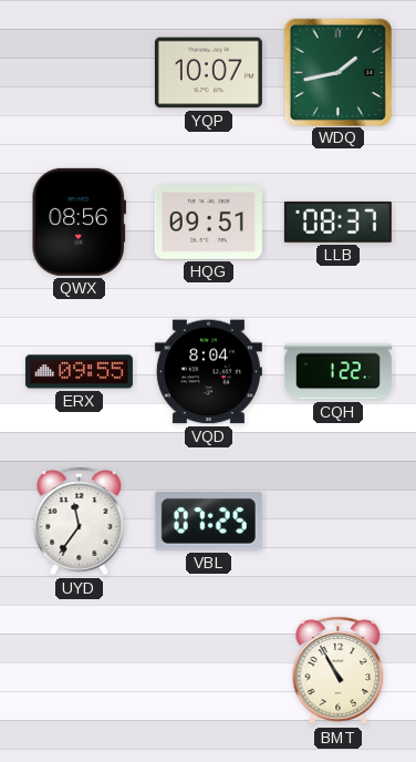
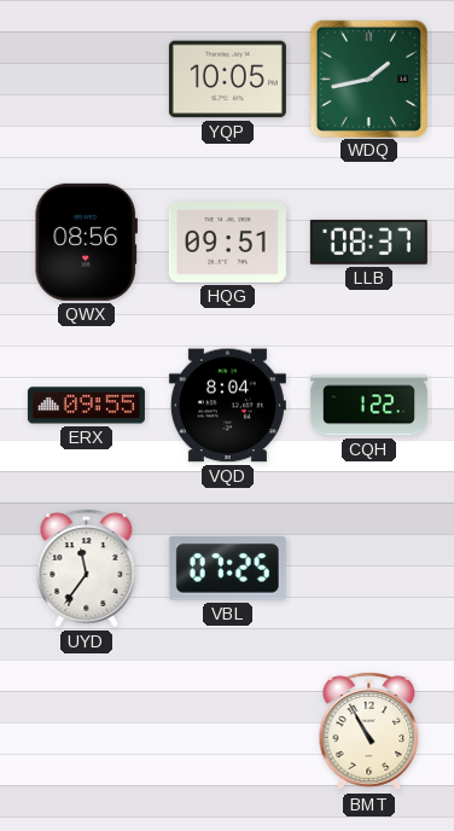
YQP: 10:07 -> 10:05 (227, 80)
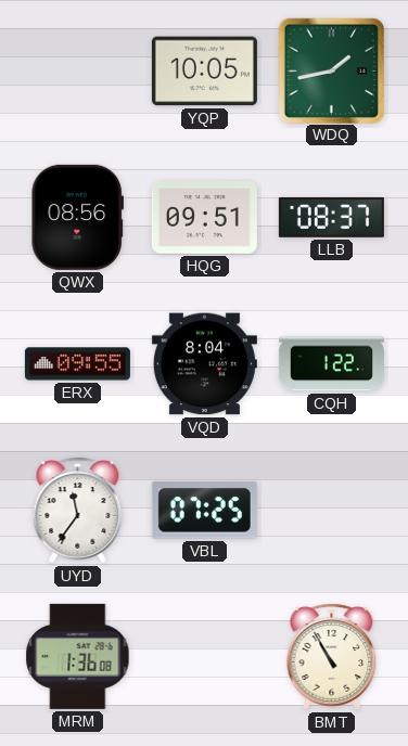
MRM: none -> 1:36 (78, 656)
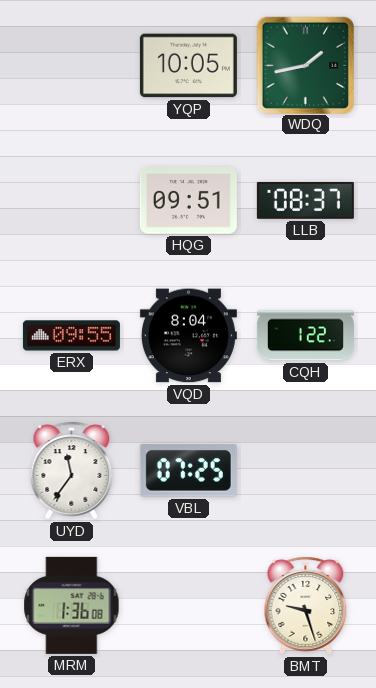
QWX: 08:56 -> none (77, 217)
BMT: 10:55 -> 9:27 (306, 606)
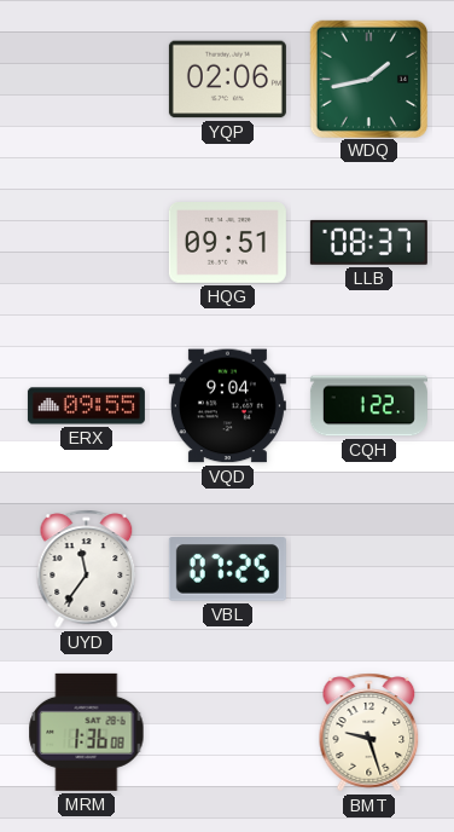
YQP: 10:05 -> 02:06 (227, 80)
VQD: 8:04 -> 9:04 (227, 406)
